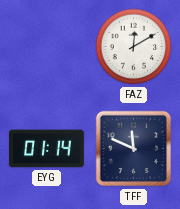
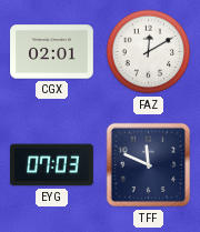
CGX: none -> 02:01 (52, 52)
EYG: 01:14 -> 07:03 (52, 165)
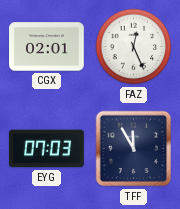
FAZ: 12:10 -> 12:26 (134, 47)
TFF: 11:49 -> 11:55 (134, 149)
